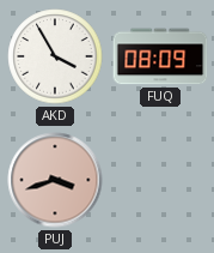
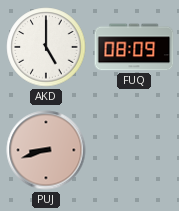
AKD: 3:55 -> 5:00 (46, 47)
PUJ: 3:42 -> 8:42 (46, 150)
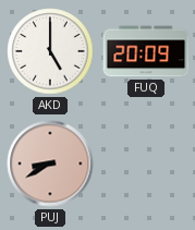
FUQ: 08:09 -> 20:09 (146, 51)
PUJ: 8:42 -> 8:40 (50, 164)
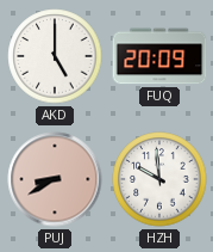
HZH: none -> 9:59 (159, 179)
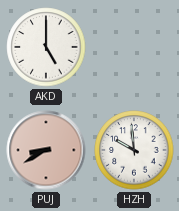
FUQ: 20:09 -> none (159, 56)
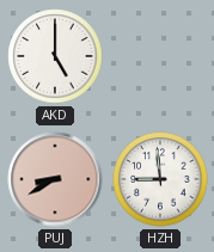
HZH: 9:59 -> 8:59 (160, 179)
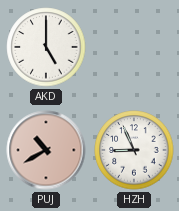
PUJ: 8:40 -> 10:40 (46, 150)
HZH: 8:59 -> 8:56 (134, 150)
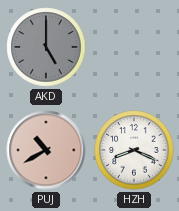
AKD dial: white -> grey (46, 47)
HZH: 8:56 -> 8:19 (134, 150)
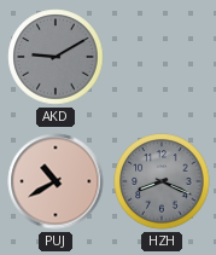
AKD: 5:00 -> 9:10 (56, 57)
HZH dial: white -> grey (162, 181)
